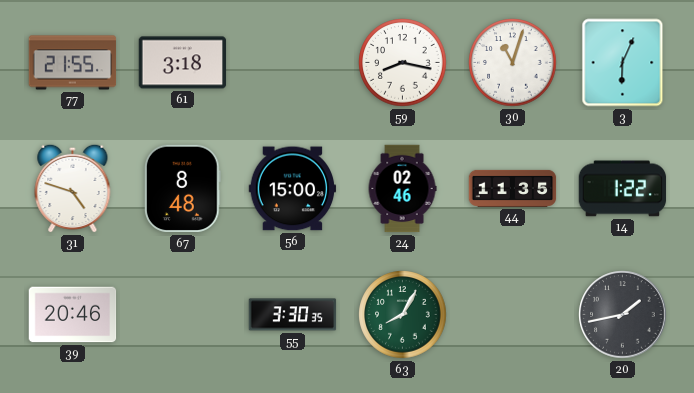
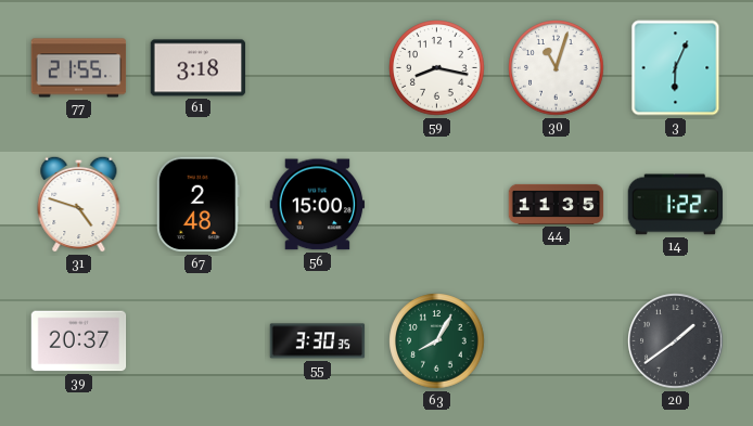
67: 8:48 -> 2:48 (197, 205)
24: 02:46 -> none (402, 189)
39: 20:46 -> 20:37 (79, 341)
20: 1:43 -> 1:39 (676, 341)
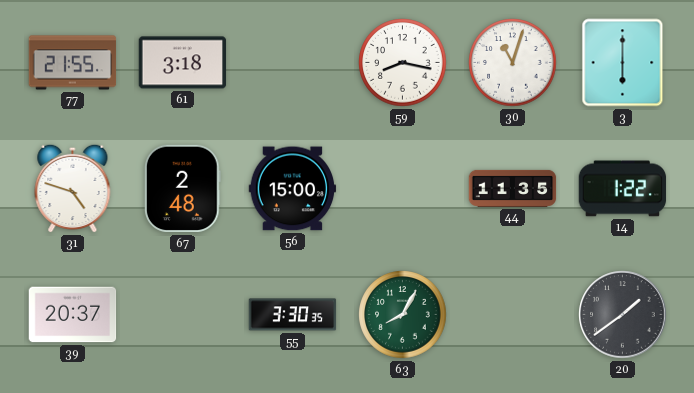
3: 6:04 -> 6:00 (623, 63)
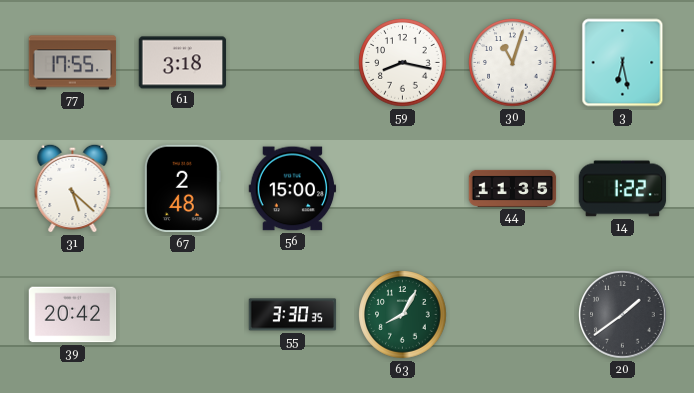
77: 21:55 -> 17:55 (73, 63)
3: 6:00 -> 6:28 (623, 63)
31: 4:48 -> 5:22 (73, 188)
39: 20:37 -> 20:42 (73, 315)
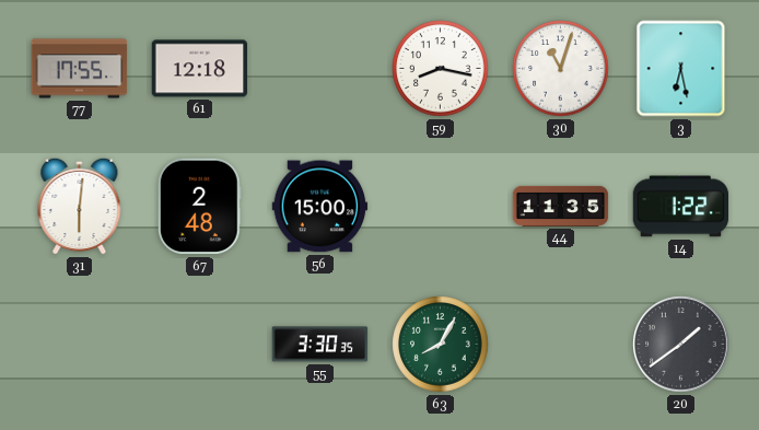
61: 3:18 -> 12:18 (200, 69)
31: 5:22 -> 6:01 (80, 206)
39: 20:42 -> none (73, 315)
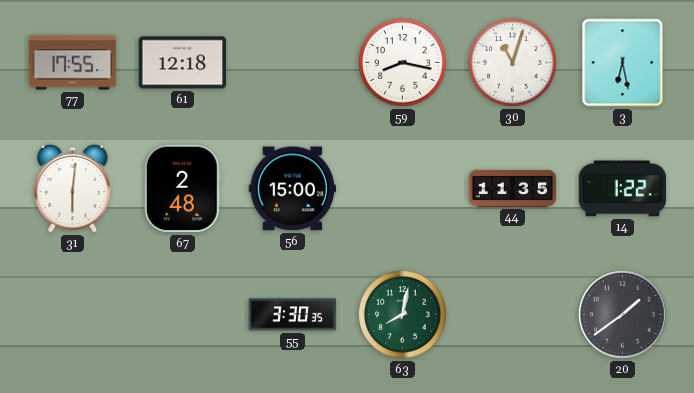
63: 8:05 -> 8:02 (403, 315)
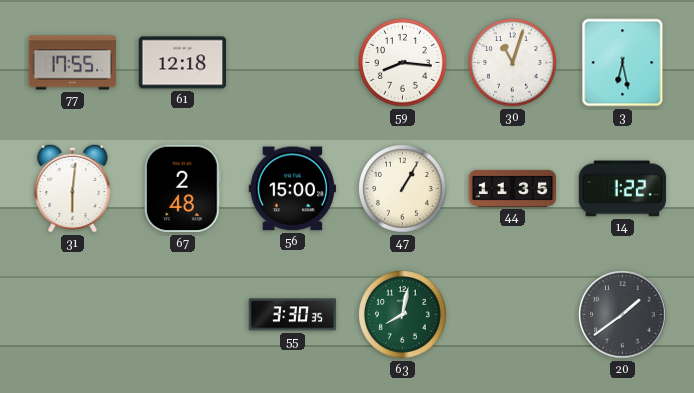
59: 8:17 -> 8:16 (403, 63)
47: none -> 1:05 (403, 189)
